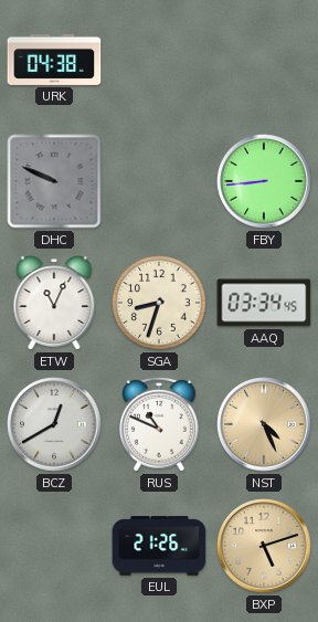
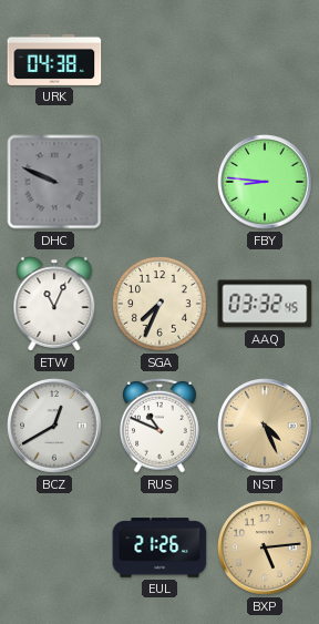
FBY: 8:44 -> 8:46 (265, 182)
SGA: 8:33 -> 7:34 (161, 305)
AAQ: 03:34 -> 03:32 (265, 304)
BXP: 5:12 -> 5:14 (265, 548)
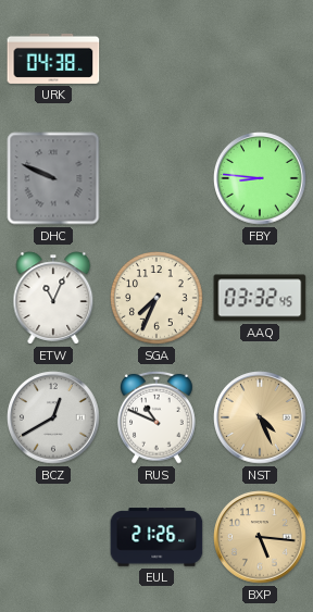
BXP: 5:14 -> 5:16 (260, 537)
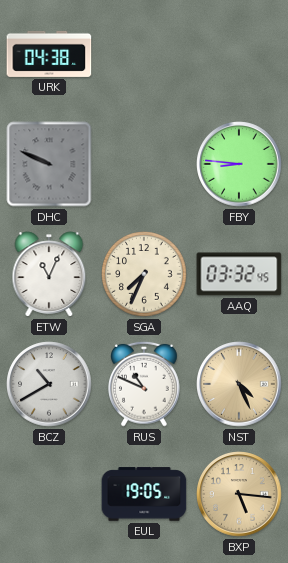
BCZ: 12:40 -> 10:40 (49, 384)
EUL: 21:26 -> 19:05 (144, 494)
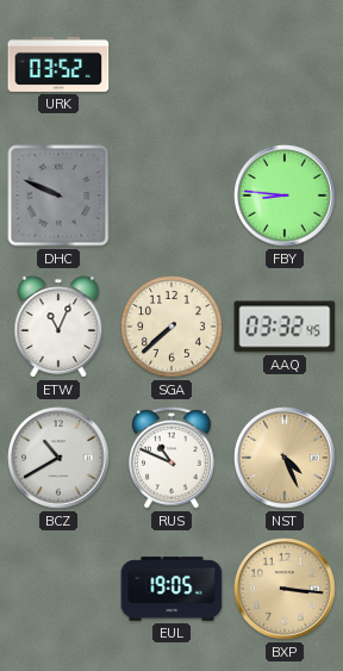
URK: 04:38 -> 03:52 (58, 64)
SGA: 7:34 -> 7:38 (173, 328)
BXP: 5:16 -> 3:16 (285, 589)
